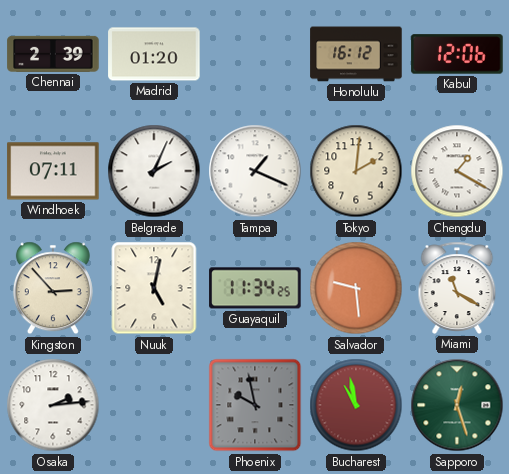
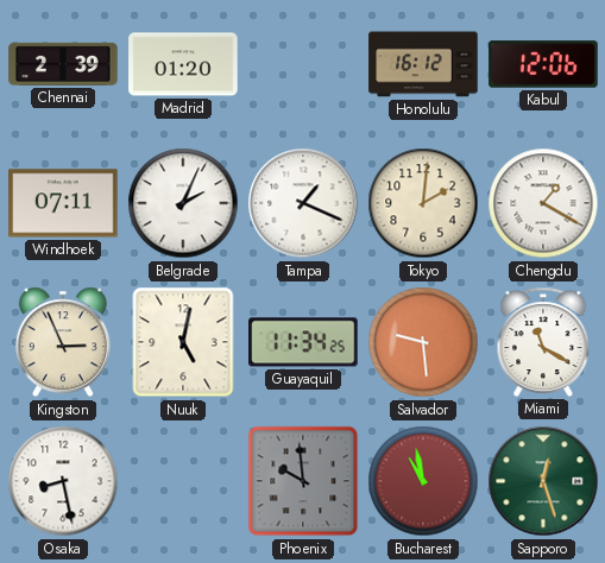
Kingston: 2:53 -> 2:56 (63, 342)
Osaka: 2:14 -> 8:28 (63, 481)
Phoenix: 9:58 -> 9:59 (303, 481)
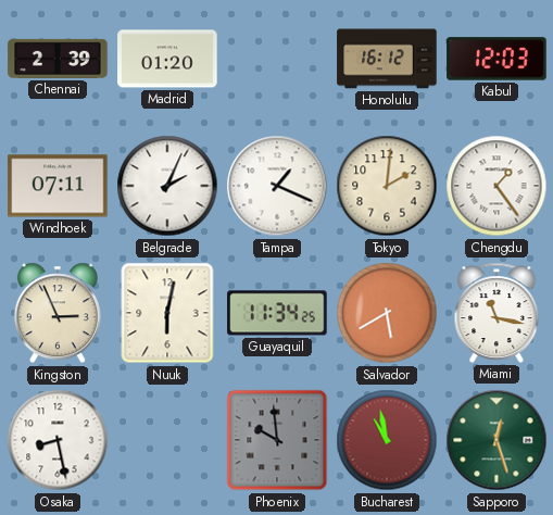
Kabul: 12:06 -> 12:03 (497, 59)
Chengdu: 1:20 -> 1:24 (497, 186)
Nuuk: 5:02 -> 6:02 (167, 313)
Salvador: 9:29 -> 5:40 (387, 313)
Miami: 11:20 -> 11:17 (497, 313)
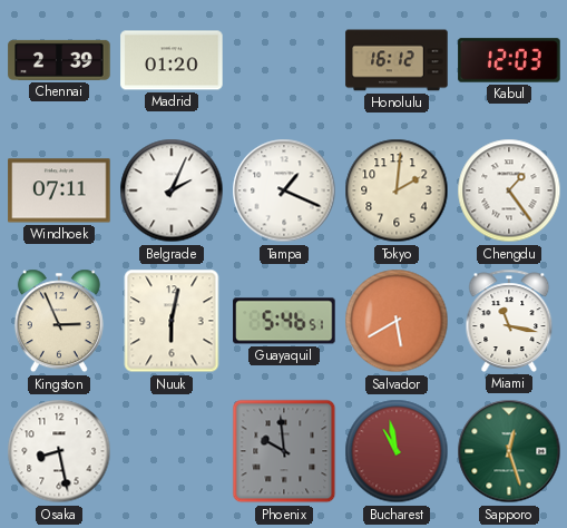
Guayaquil: 11:34 -> 5:46 (284, 321)
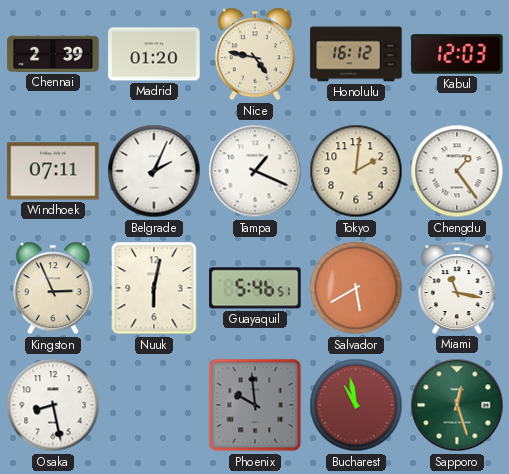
Nice: none -> 4:47 (255, 54)
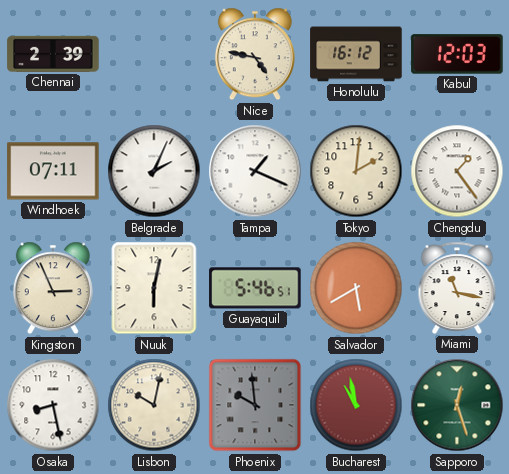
Madrid: 01:20 -> none (154, 54)
Lisbon: none -> 10:02 (154, 405)
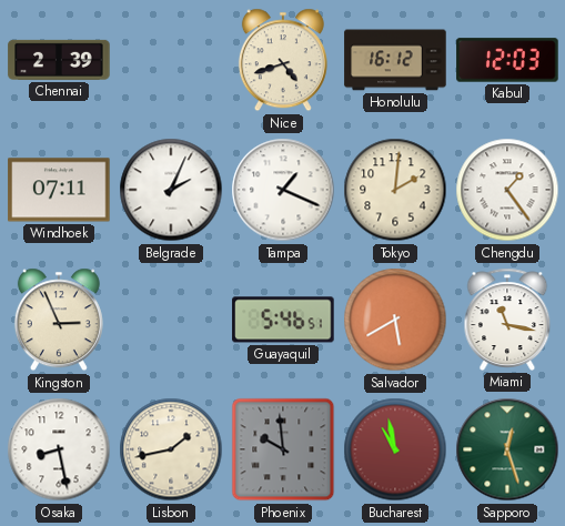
Nice: 4:47 -> 4:42 (283, 60)
Nuuk: 6:02 -> none (154, 288)
Lisbon: 10:02 -> 1:43 (171, 449)
